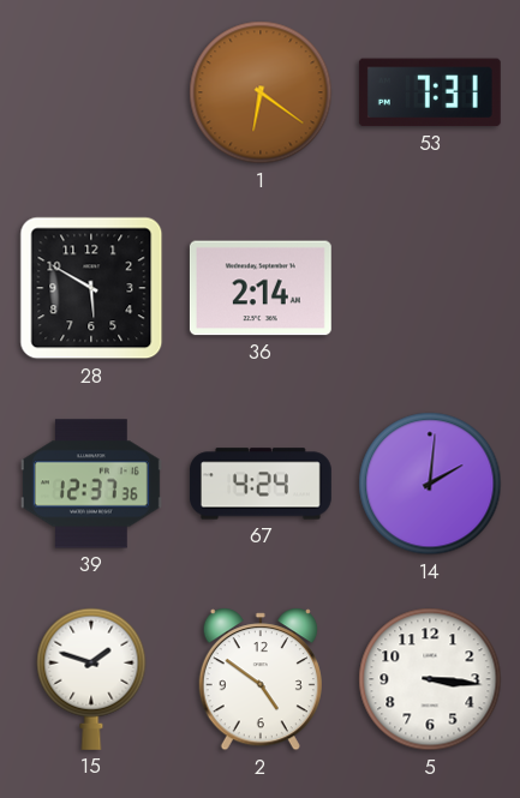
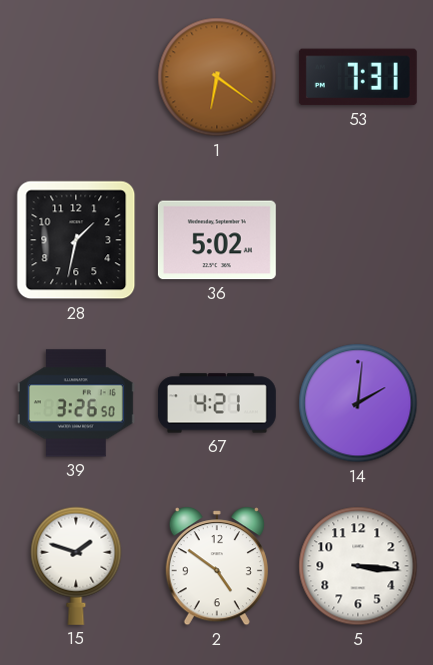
28: 5:50 -> 1:32 (76, 240)
36: 2:14 -> 5:02 (217, 240)
39: 12:37 -> 3:26 (76, 403)
67: 4:24 -> 4:21 (217, 403)
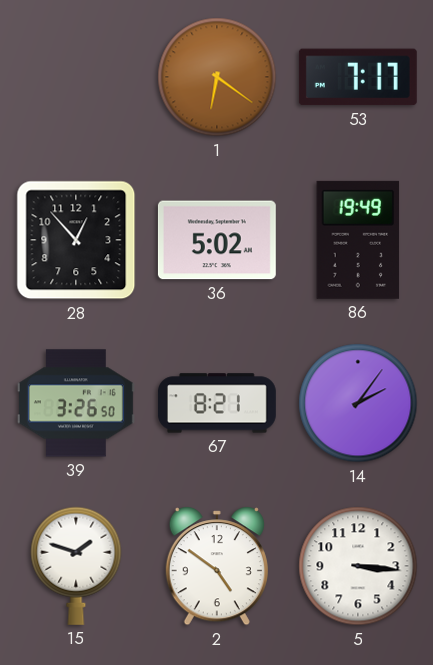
53: 7:31 -> 7:17 (358, 77)
28: 1:32 -> 12:53 (76, 240)
86: none -> 19:49 (358, 240)
67: 4:21 -> 8:21 (217, 403)
14: 2:01 -> 2:06 (358, 403)
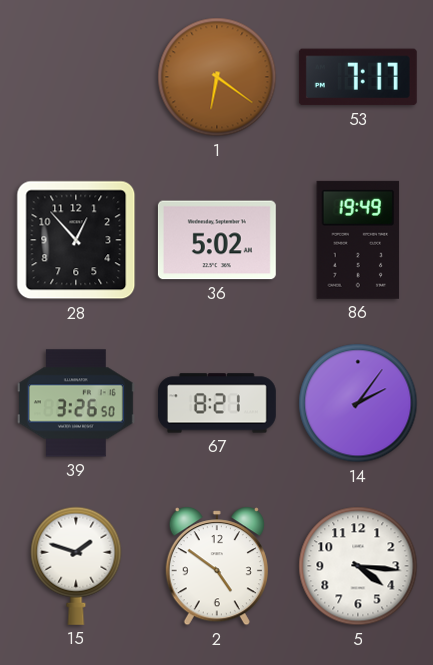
5: 3:16 -> 4:16 (358, 566)
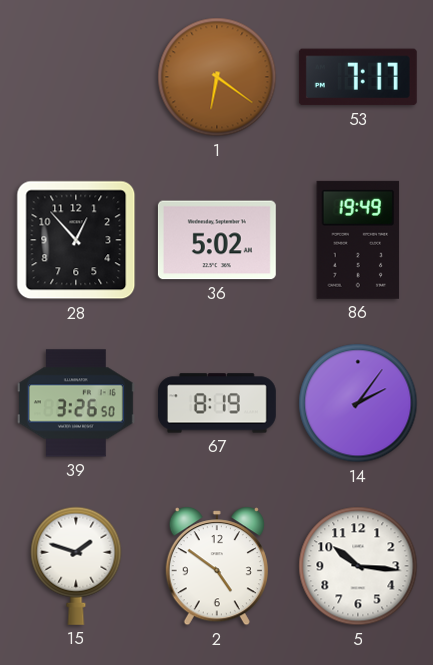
67: 8:21 -> 8:19 (217, 403)
5: 4:16 -> 10:16 (358, 566)
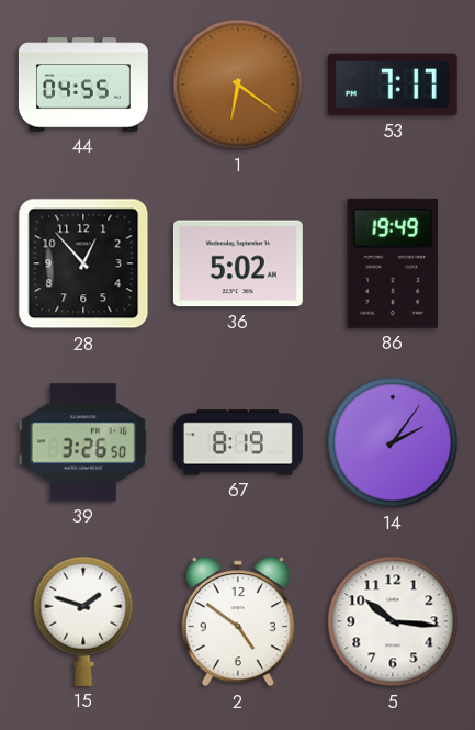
44: none -> 04:55 (83, 85)
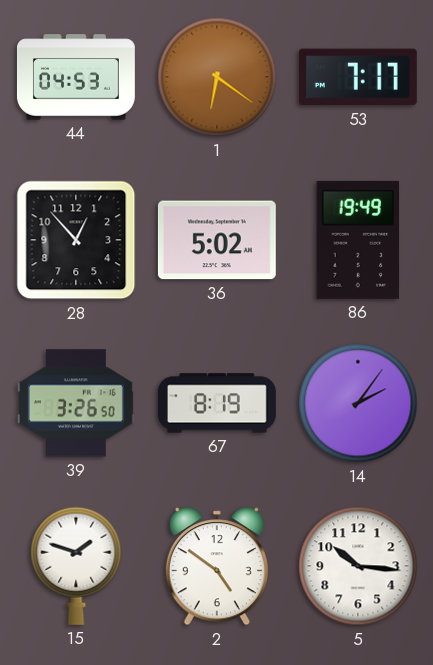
44: 04:55 -> 04:53 (76, 77)
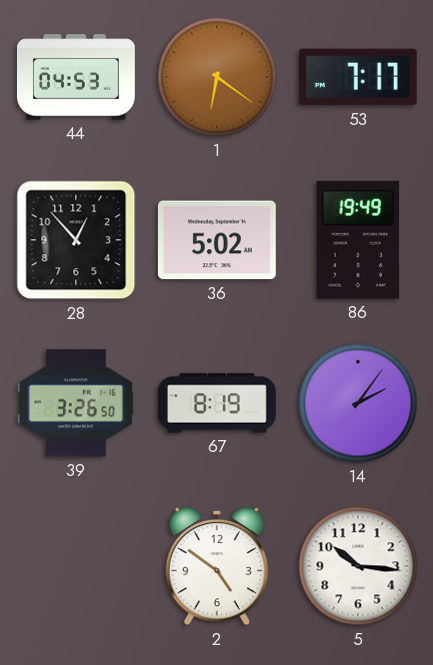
15: 1:48 -> none (76, 566)
